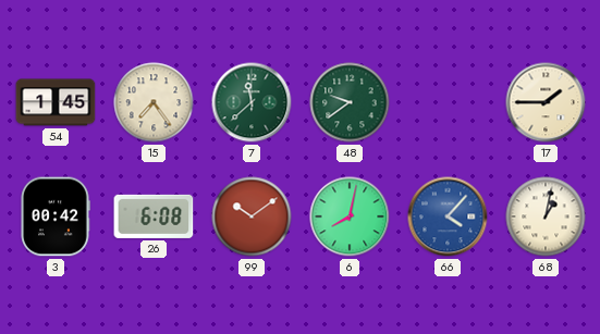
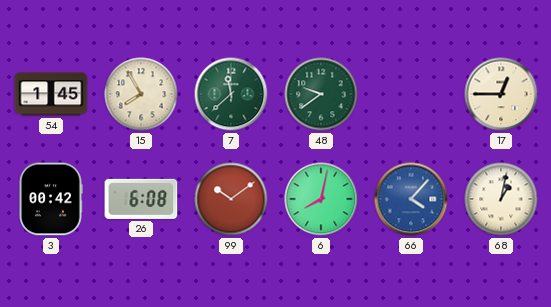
15: 7:24 -> 7:55 (141, 94)
17: 1:45 -> 12:45 (501, 94)
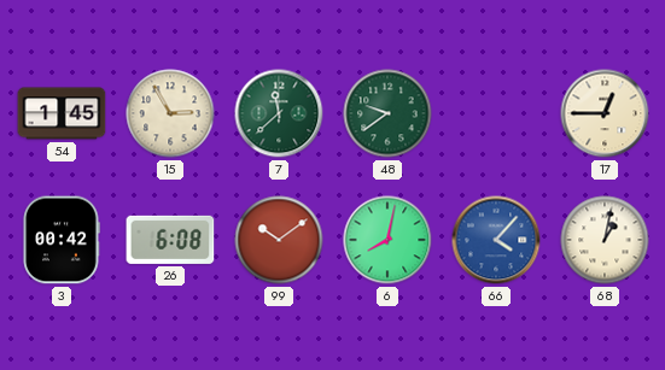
15: 7:55 -> 2:55 (170, 113)
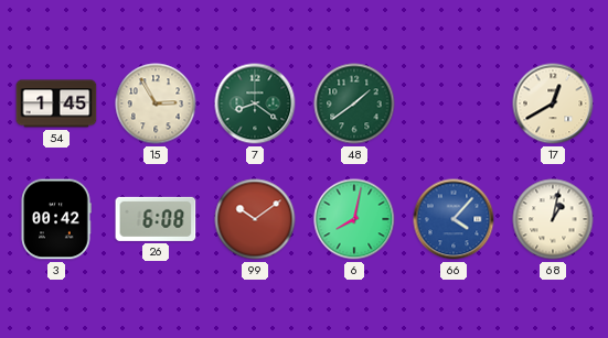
7: 11:38 -> 8:21 (255, 103)
48: 9:39 -> 1:39 (354, 103)
17: 12:45 -> 12:40 (553, 103)
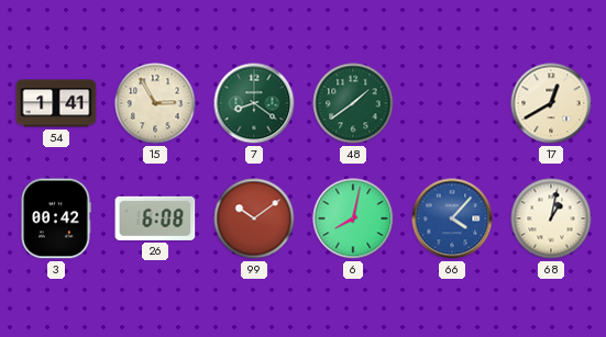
54: 1:45 -> 1:41 (56, 103)
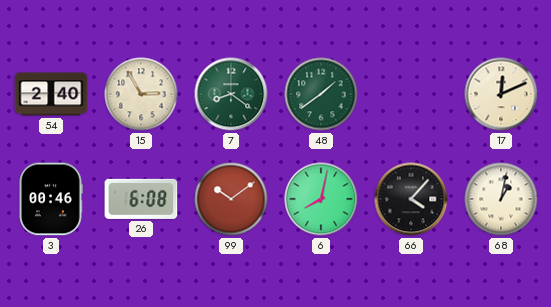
54: 1:41 -> 2:40 (51, 94)
17: 12:40 -> 12:11 (501, 94)
3: 00:42 -> 00:46 (51, 199)
66 dial: blue -> black (411, 199)
